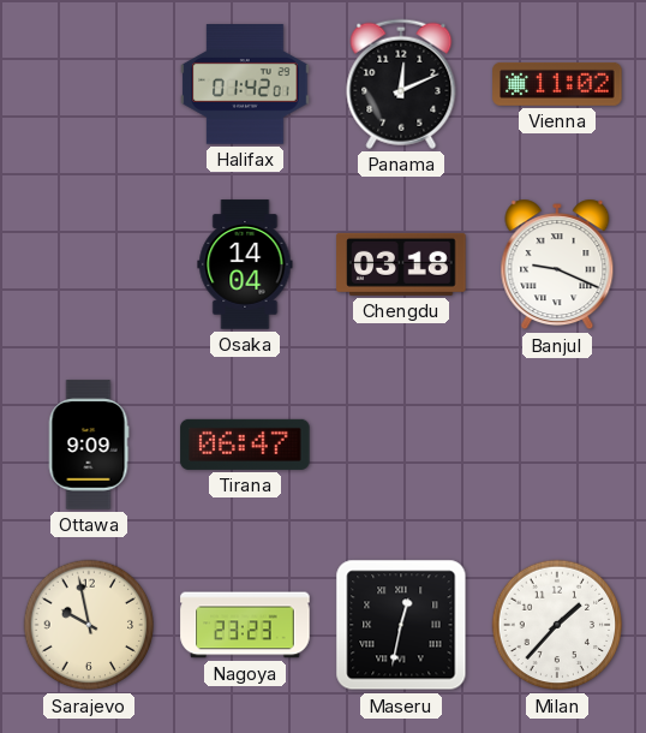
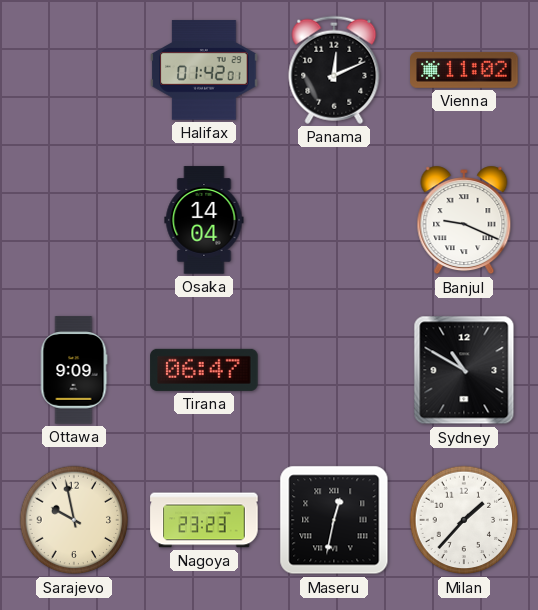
Chengdu: 03:18 -> none (401, 264)
Sydney: none -> 10:50 (464, 370)
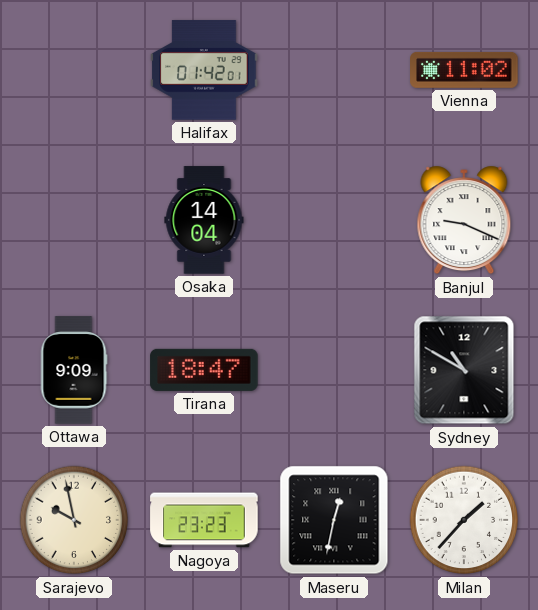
Panama: 12:11 -> none (334, 70)
Tirana: 06:47 -> 18:47 (204, 370)
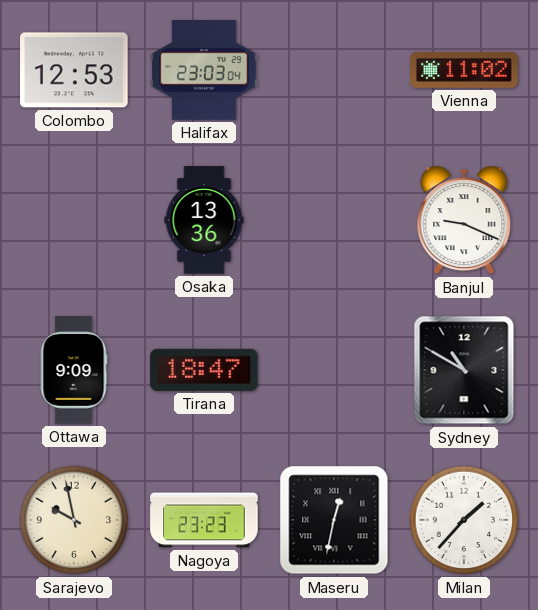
Colombo: none -> 12:53 (74, 70)
Halifax: 01:42 -> 23:03 (204, 70)
Osaka: 14:04 -> 13:36 (204, 220)
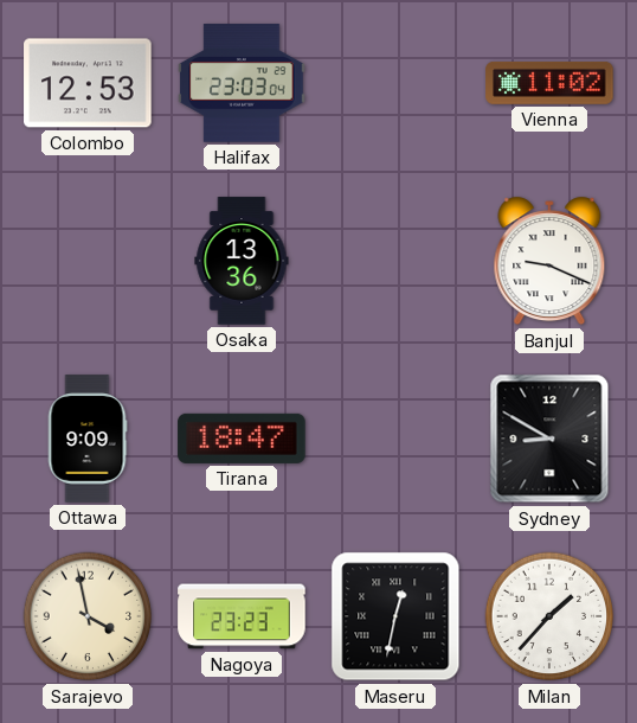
Sydney: 10:50 -> 8:50 (549, 439)
Sarajevo: 9:58 -> 3:58 (88, 616)
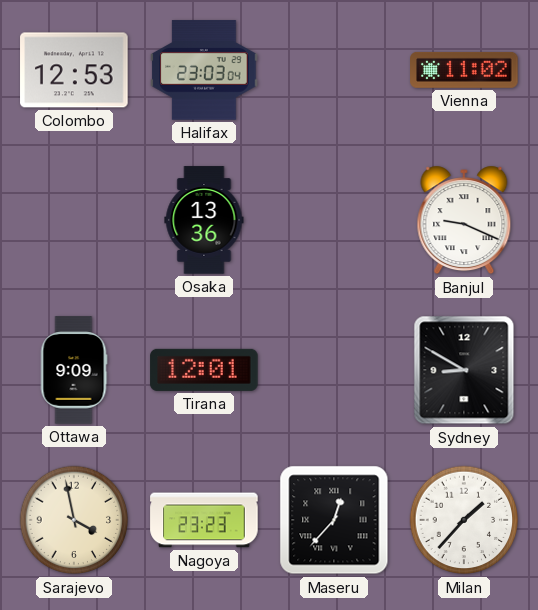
Tirana: 18:47 -> 12:01 (204, 370)
Maseru: 12:32 -> 12:37 (334, 520)
